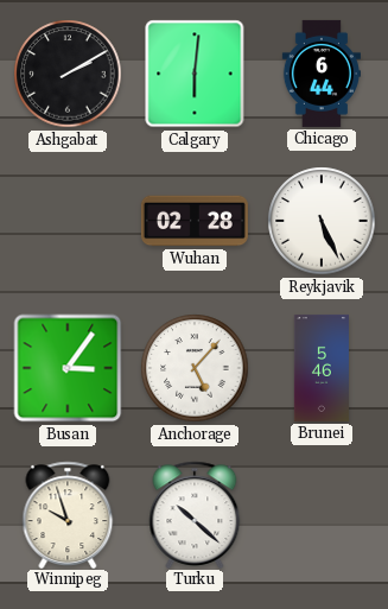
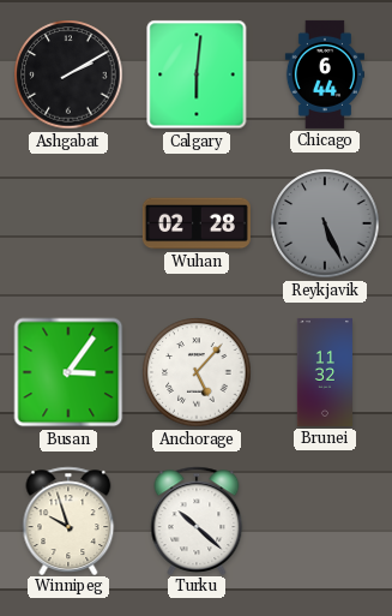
Reykjavik dial: white -> grey (325, 223)
Brunei: 5:46 -> 11:32 (324, 372)
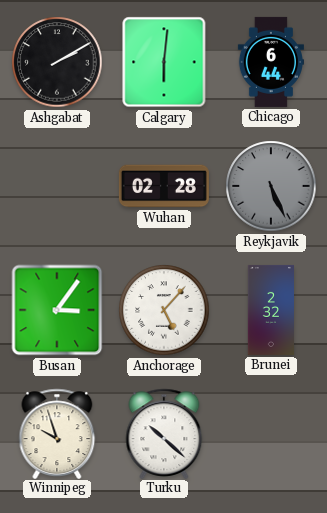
Brunei: 11:32 -> 2:32 (270, 310)
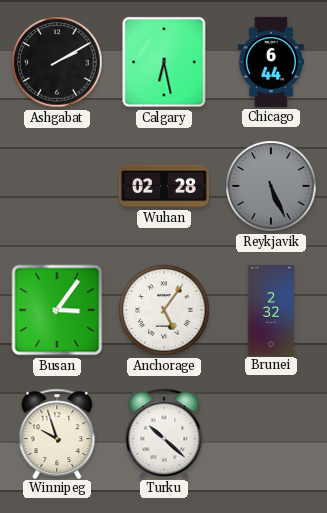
Calgary: 6:01 -> 6:28 (164, 62)
Anchorage: 5:07 -> 5:06 (164, 310)
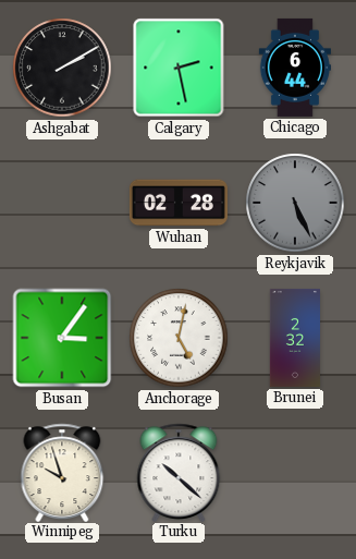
Calgary: 6:28 -> 2:28 (179, 68)
Anchorage: 5:06 -> 5:02 (179, 338)
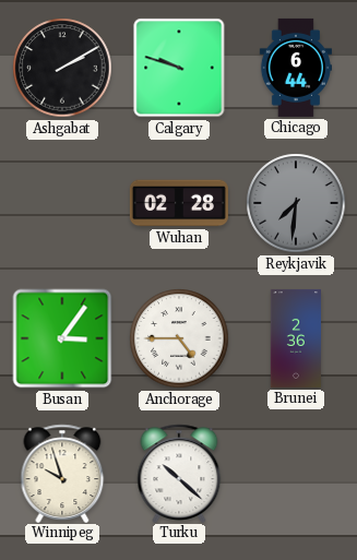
Calgary: 2:28 -> 9:48 (179, 68)
Reykjavik: 5:26 -> 7:31 (296, 203)
Anchorage: 5:02 -> 4:45 (179, 338)
Brunei: 2:32 -> 2:36 (295, 338)
